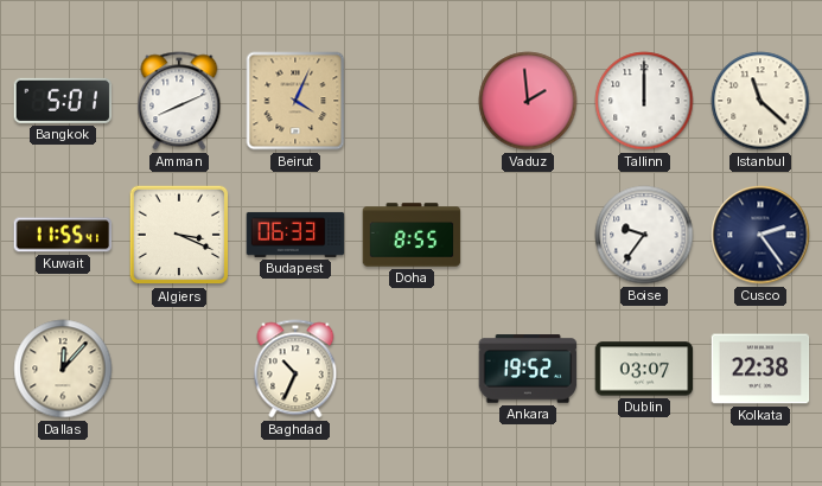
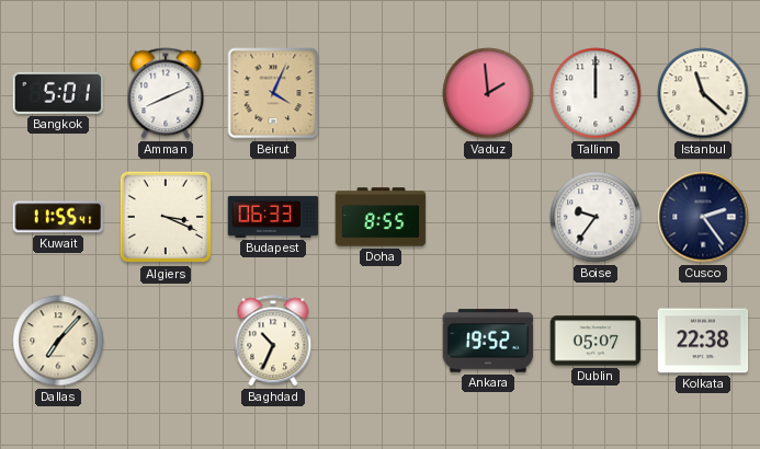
Dallas: 12:07 -> 7:07 (58, 341)
Dublin: 03:07 -> 05:07 (595, 341)
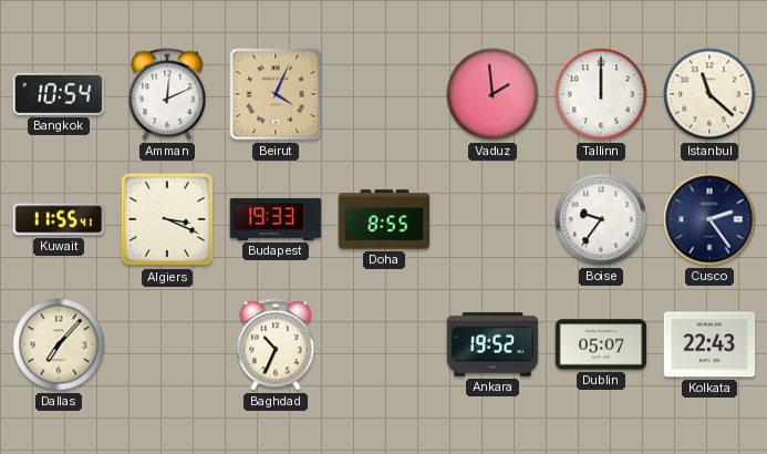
Bangkok: 5:01 -> 10:54 (59, 94)
Amman: 8:11 -> 12:11 (167, 94)
Budapest: 06:33 -> 19:33 (276, 219)
Kolkata: 22:38 -> 22:43 (709, 344)
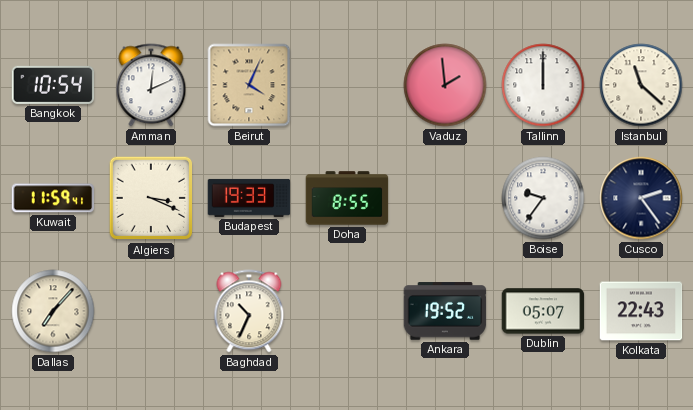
Kuwait: 11:55 -> 11:59 (53, 198)
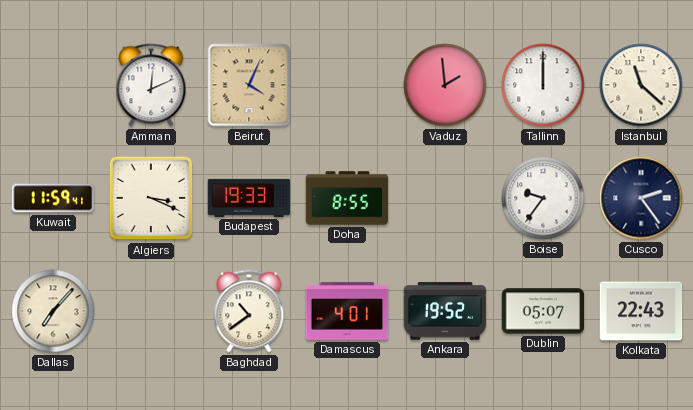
Bangkok: 10:54 -> none (53, 85)
Baghdad: 10:34 -> 10:39 (249, 311)
Damascus: none -> 4:01 (347, 311)
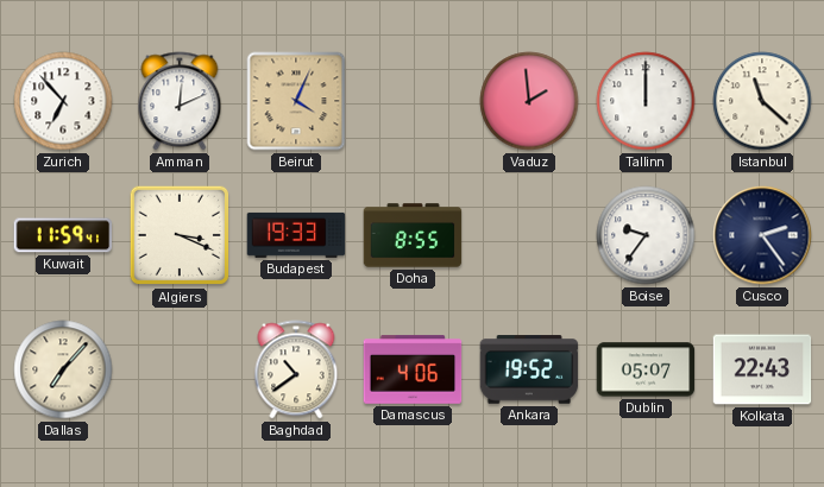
Zurich: none -> 6:53 (63, 101)
Damascus: 4:01 -> 4:06 (413, 369)
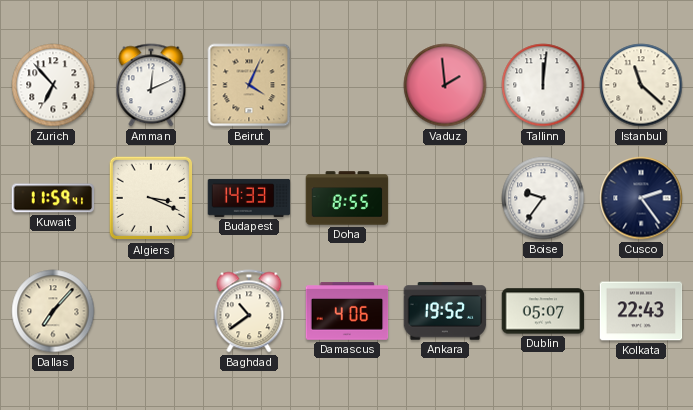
Tallinn: 12:00 -> 12:01 (543, 85)
Budapest: 19:33 -> 14:33 (249, 198)
